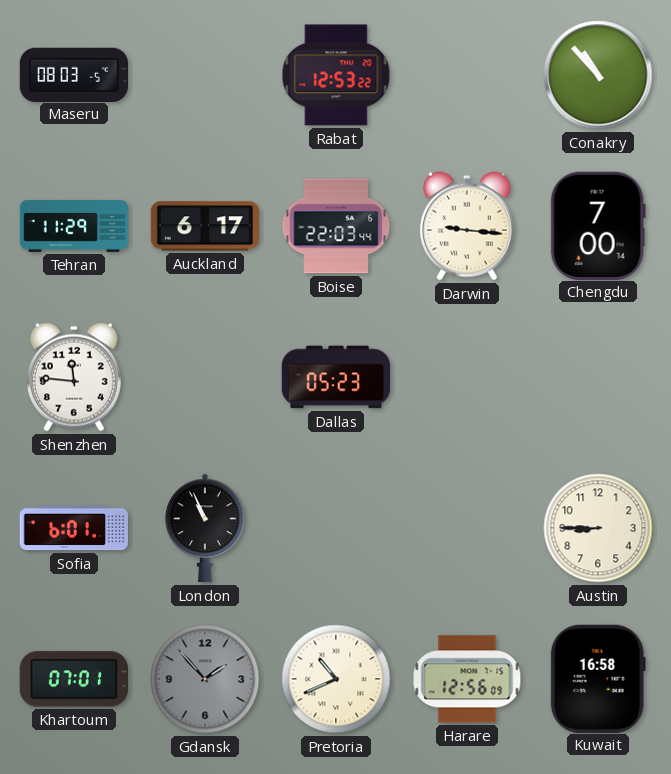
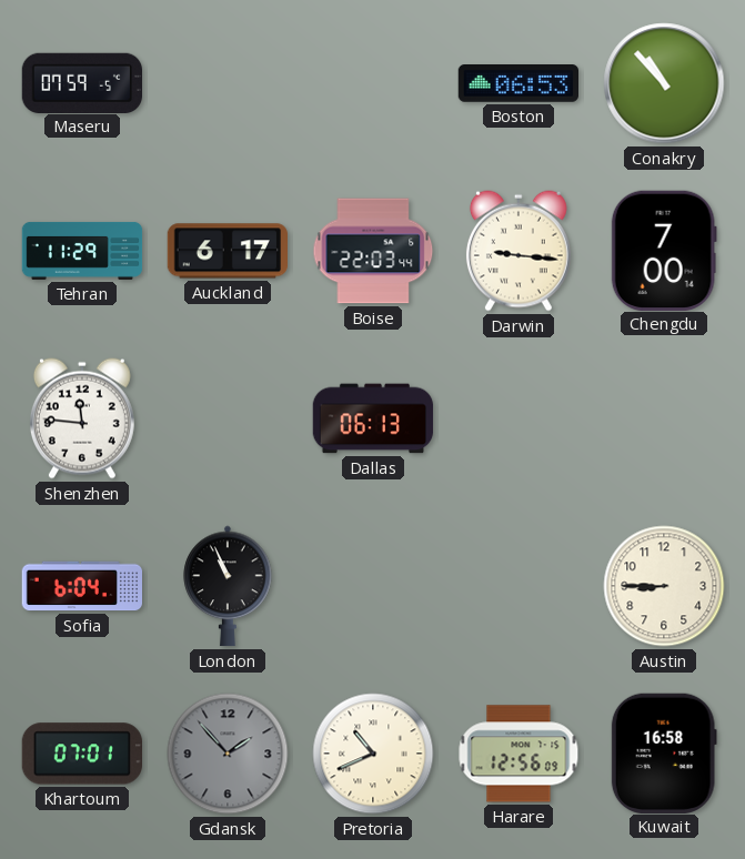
Maseru: 08:03 -> 07:59 (81, 82)
Rabat: 12:53 -> none (336, 75)
Boston: none -> 06:53 (517, 84)
Dallas: 05:23 -> 06:13 (373, 418)
Sofia: 6:01 -> 6:04 (82, 586)
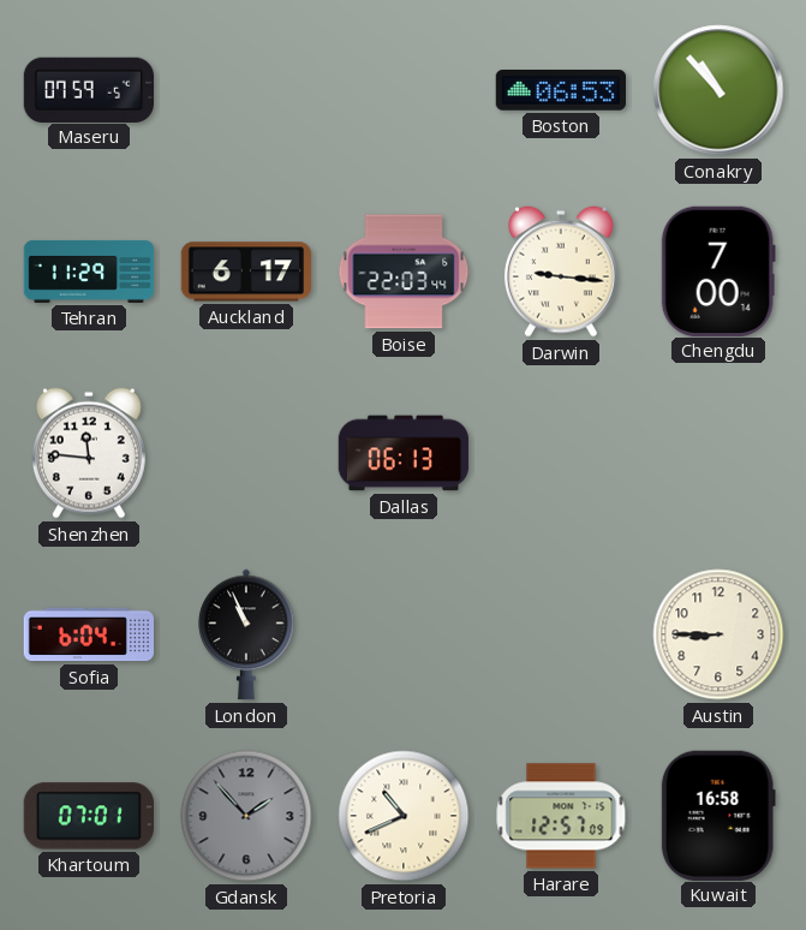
Harare: 12:56 -> 12:57 (561, 816)
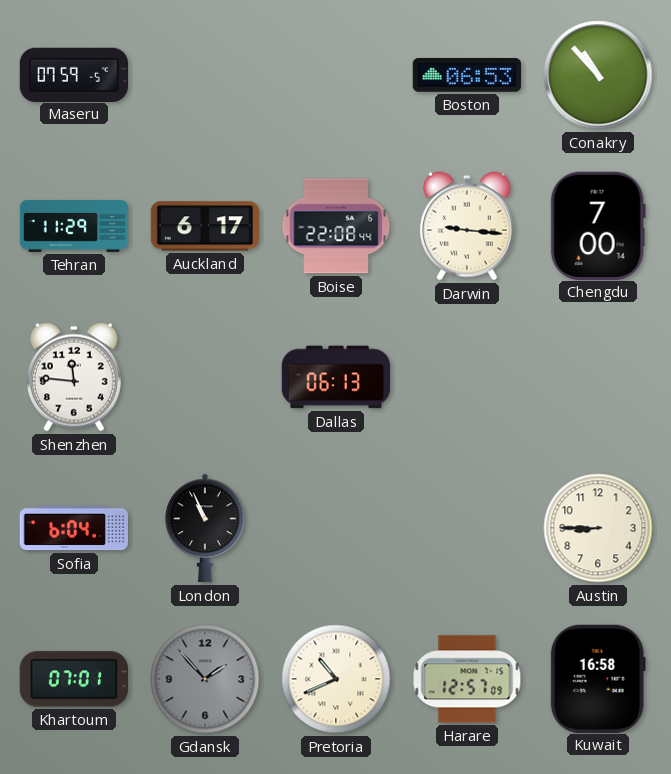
Boise: 22:03 -> 22:08 (336, 226)
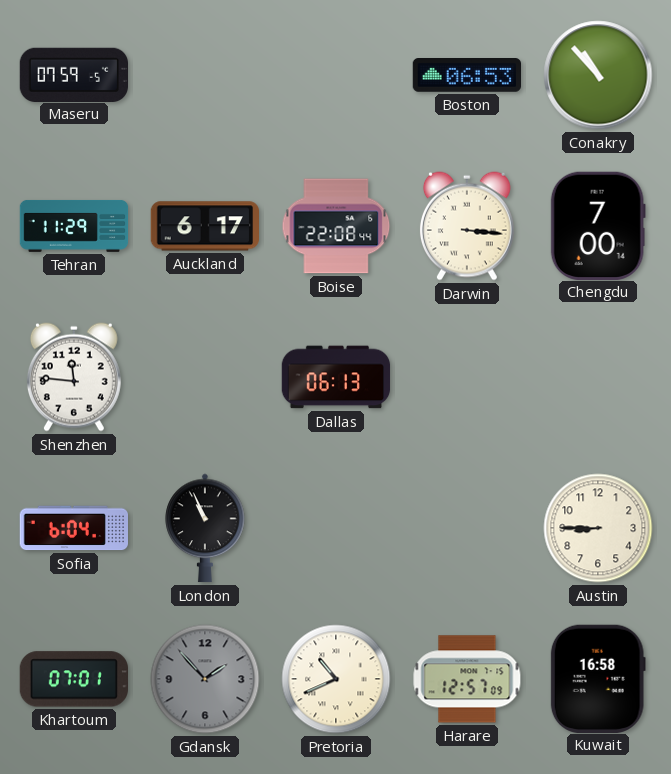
Darwin: 9:16 -> 3:16 (467, 226)
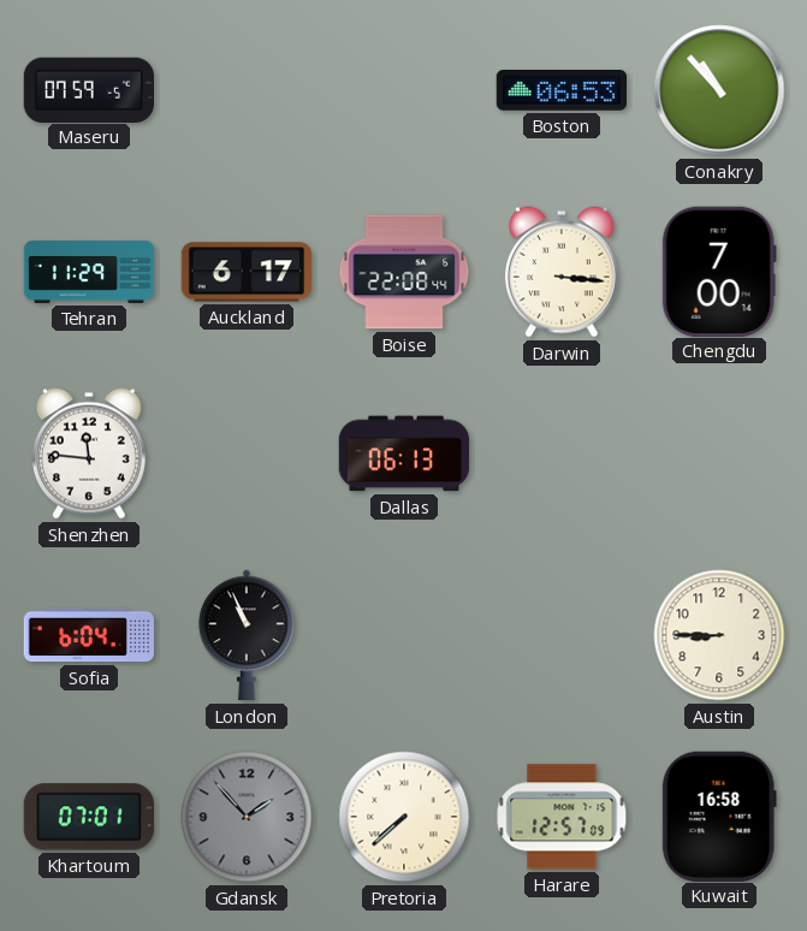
Pretoria: 10:41 -> 7:38 (404, 817)
